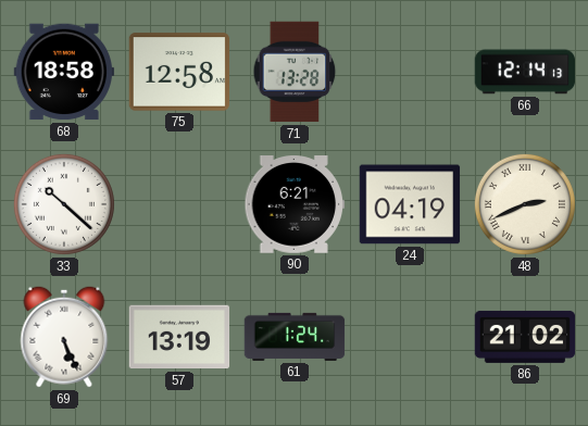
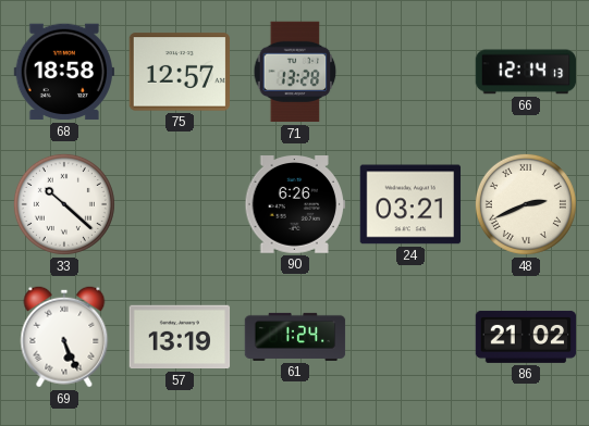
75: 12:58 -> 12:57 (180, 72)
90: 6:21 -> 6:26 (295, 205)
24: 04:19 -> 03:21 (410, 204)
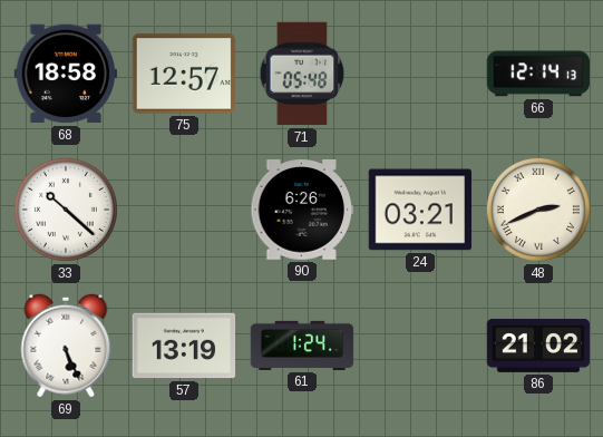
71: 13:28 -> 05:48 (302, 74)
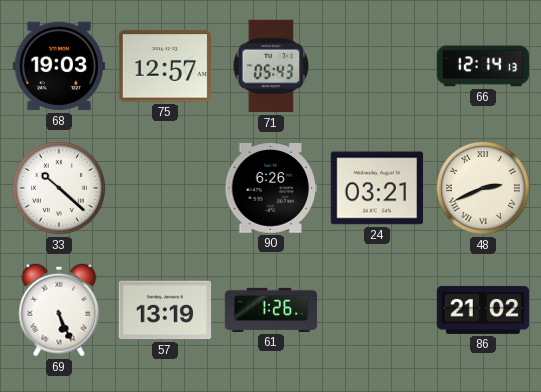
68: 18:58 -> 19:03 (59, 66)
71: 05:48 -> 05:43 (271, 66)
61: 1:24 -> 1:26 (271, 310)
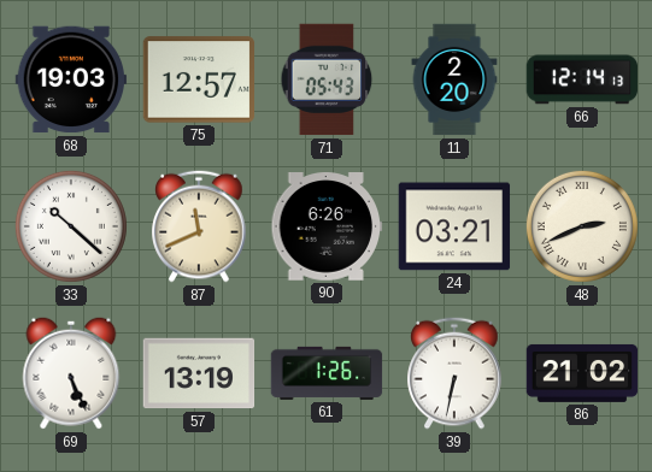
11: none -> 2:20 (454, 79)
87: none -> 11:41 (199, 226)
39: none -> 6:32 (454, 373)
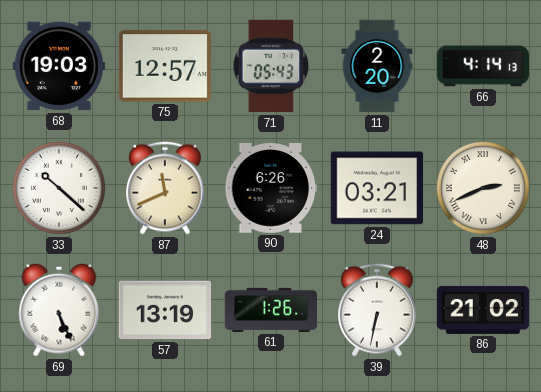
66: 12:14 -> 4:14 (483, 66)
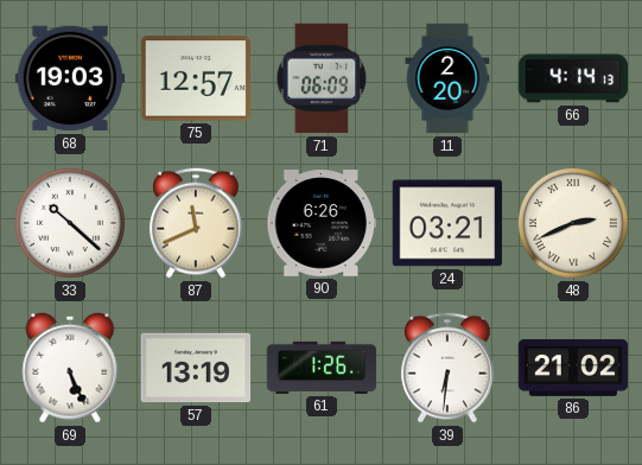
71: 05:43 -> 06:09 (322, 78)
39: 6:32 -> 6:31 (447, 368)
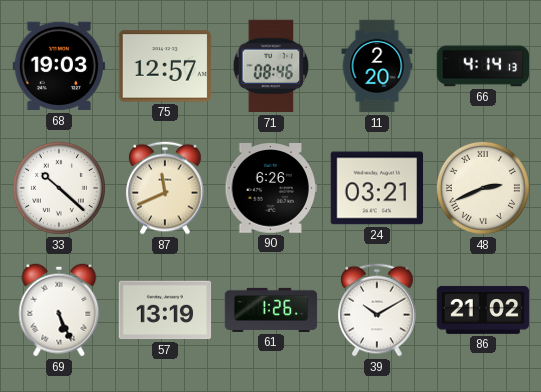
71: 06:09 -> 08:46 (271, 66)
39: 6:31 -> 10:10 (377, 310)
